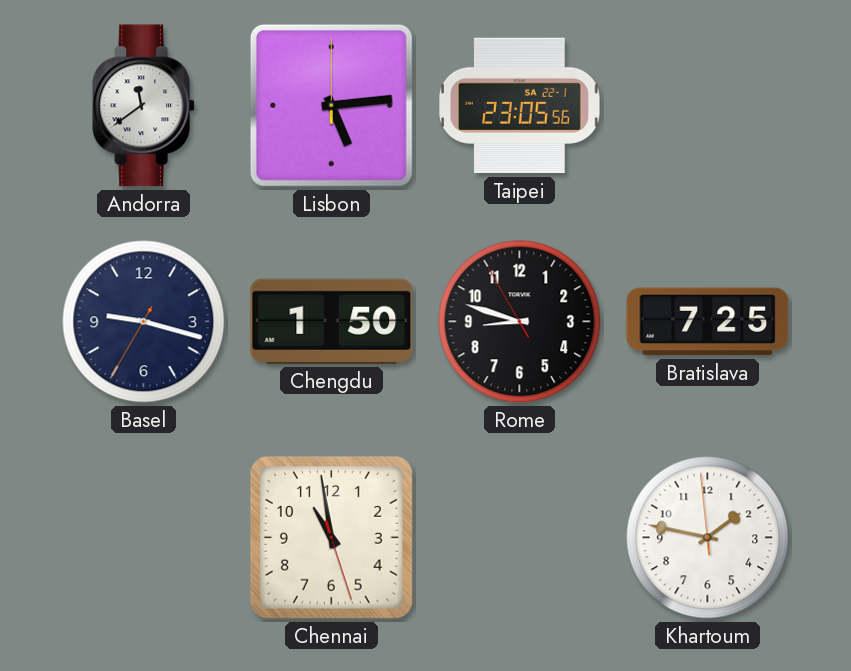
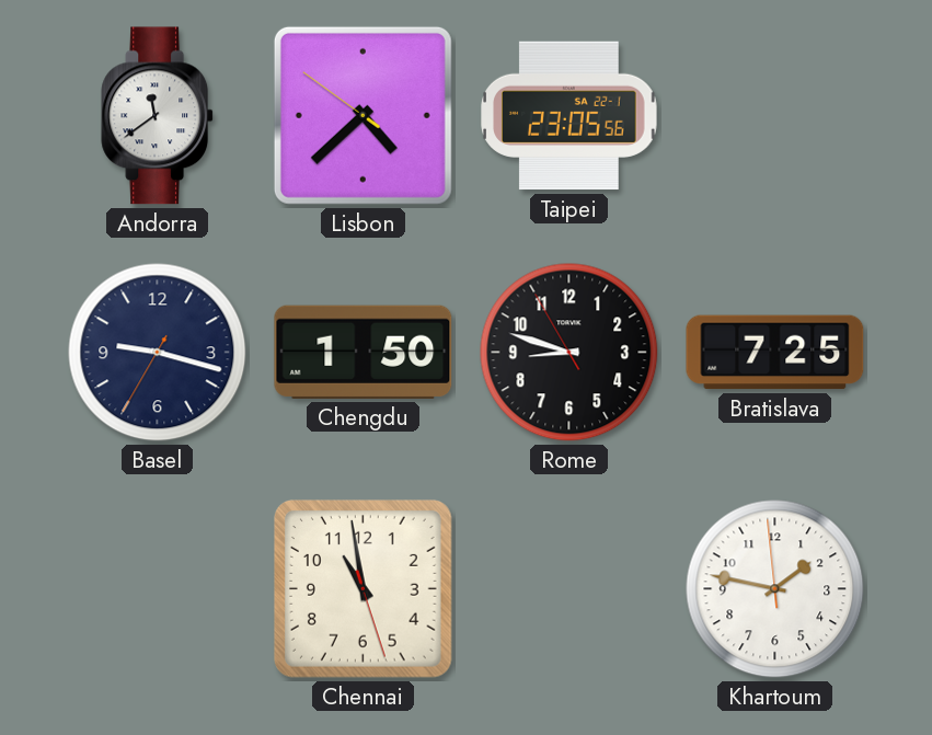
Lisbon: 5:14 -> 4:37 (363, 115)
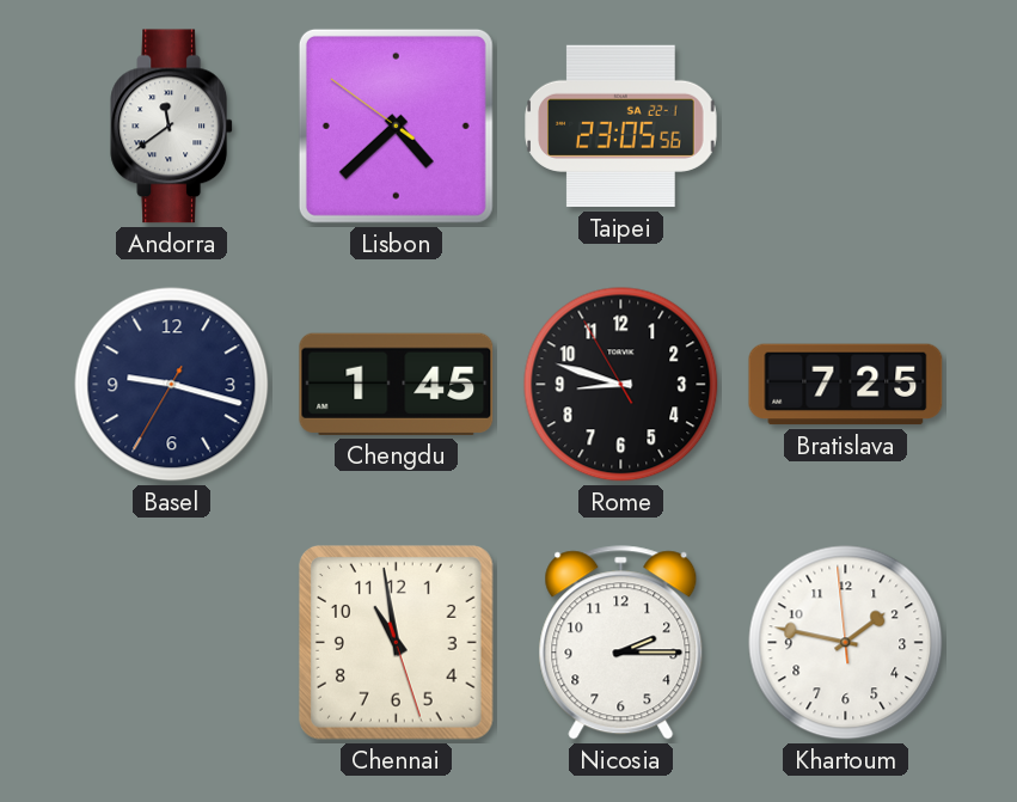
Chengdu: 1:50 -> 1:45 (397, 384)
Nicosia: none -> 2:15 (621, 643)
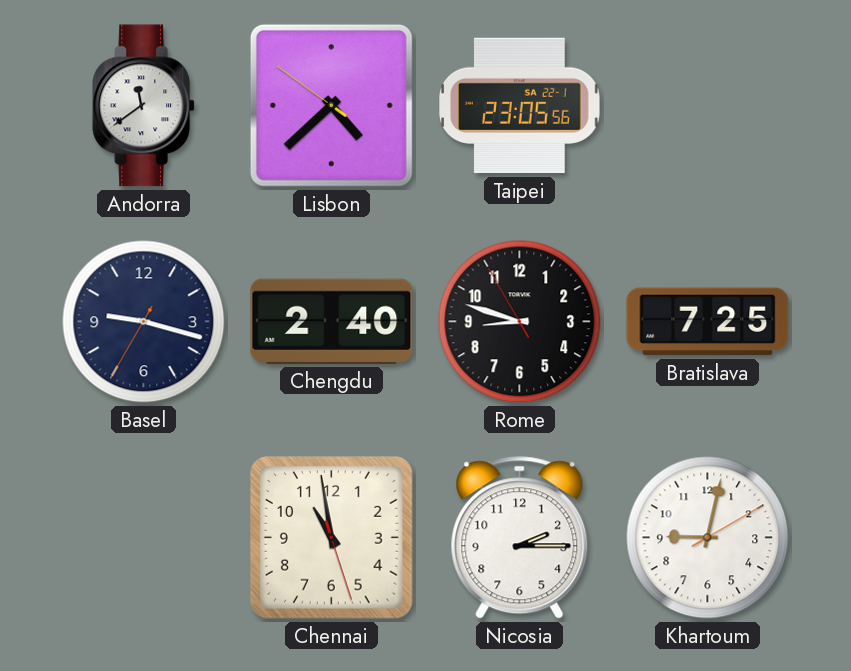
Chengdu: 1:45 -> 2:40 (332, 321)
Khartoum: 1:46 -> 9:02 (708, 538)
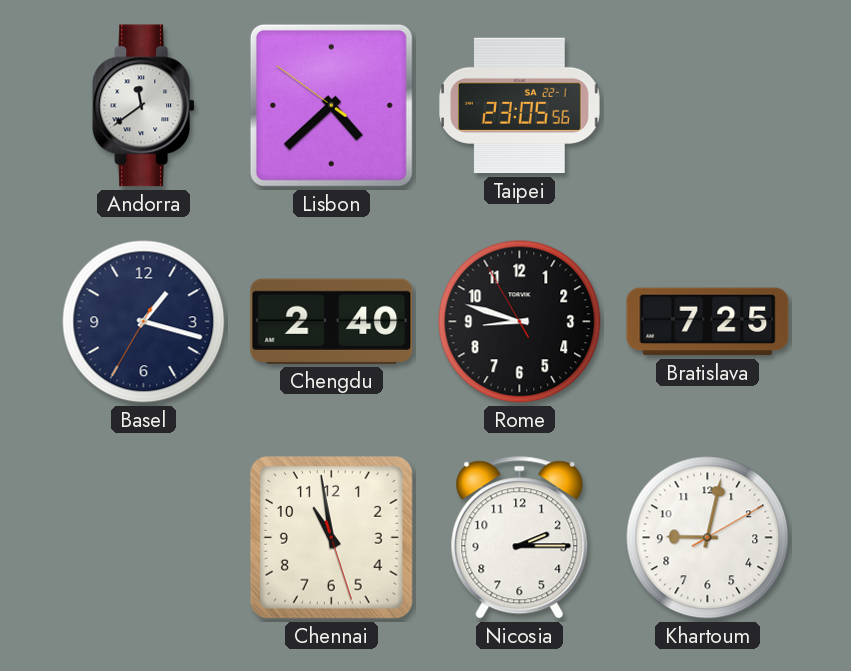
Basel: 9:17 -> 1:17 (144, 322)
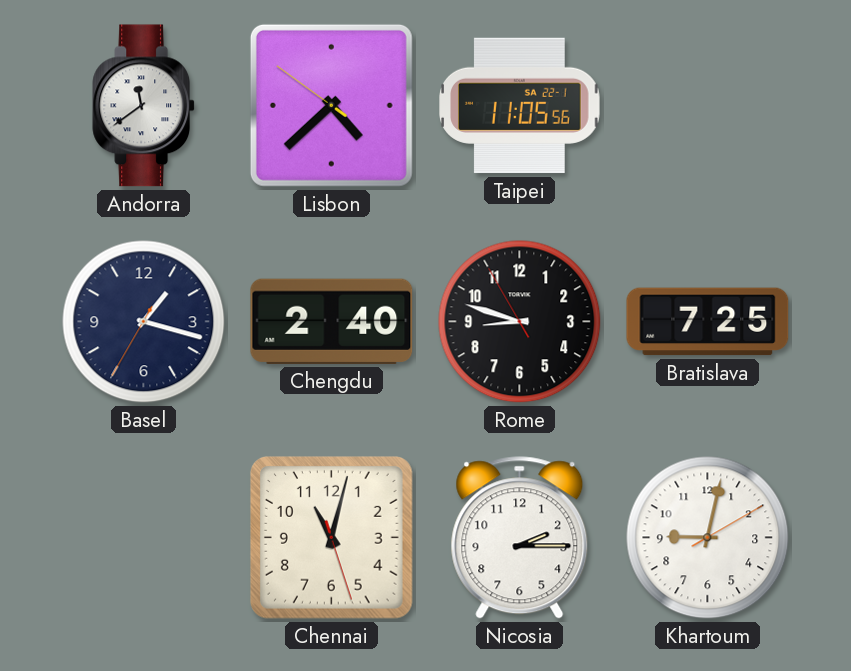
Taipei: 23:05 -> 11:05 (520, 106)
Chennai: 10:58 -> 11:02 (331, 537)
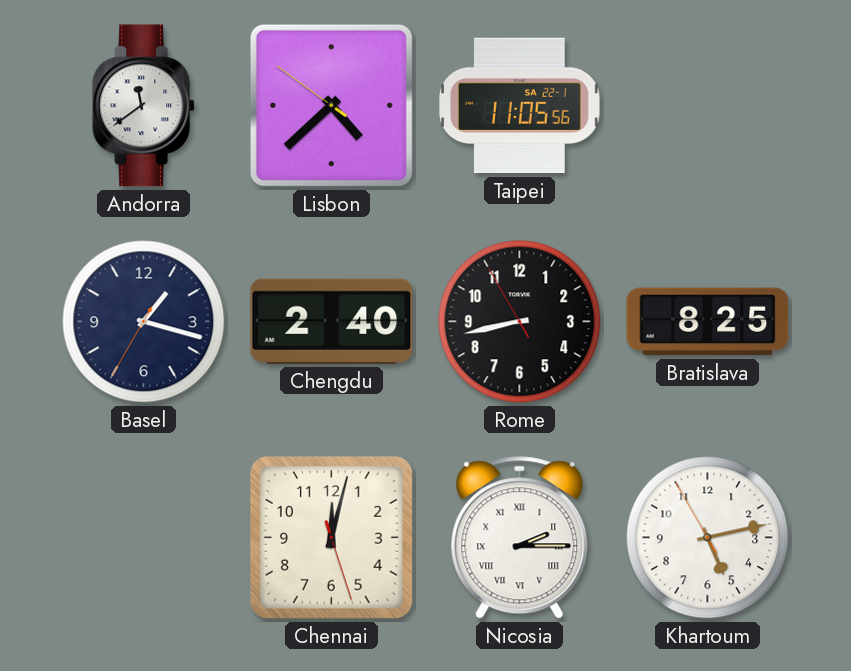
Rome: 8:47 -> 8:42 (520, 322)
Bratislava: 7:25 -> 8:25 (708, 322)
Chennai: 11:02 -> 12:02 (331, 537)
Nicosia numerals: Arabic -> Roman (520, 538)
Khartoum: 9:02 -> 5:12 (708, 538)
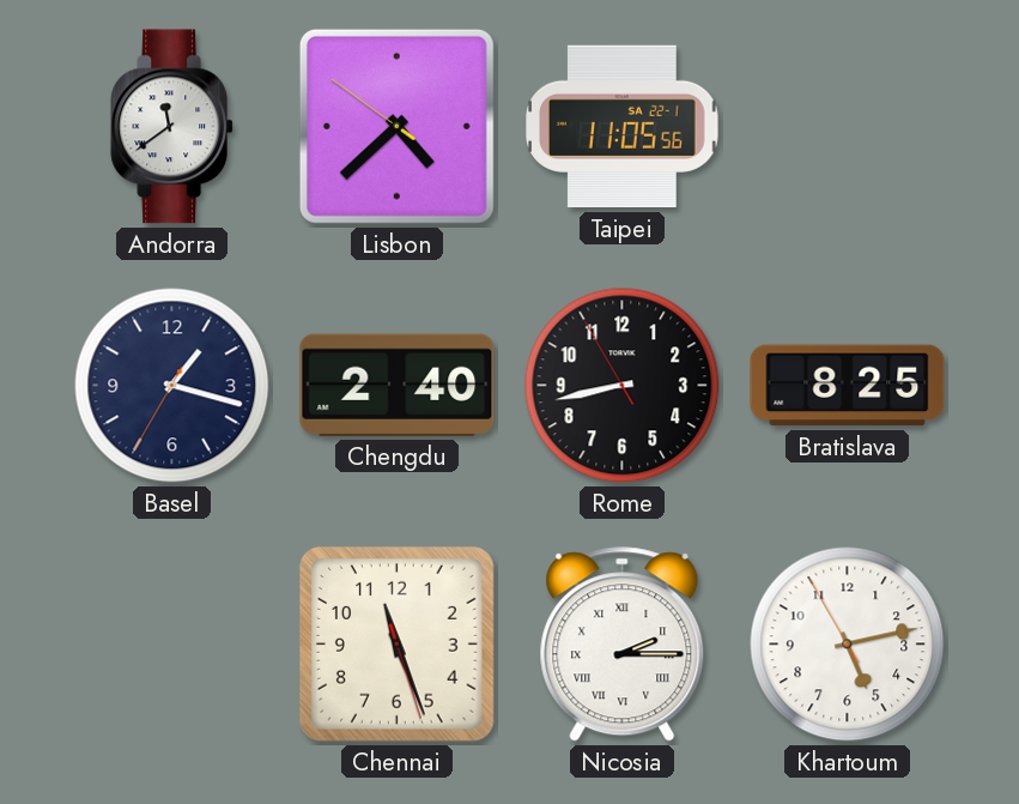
Chennai: 12:02 -> 11:26 (396, 643)
